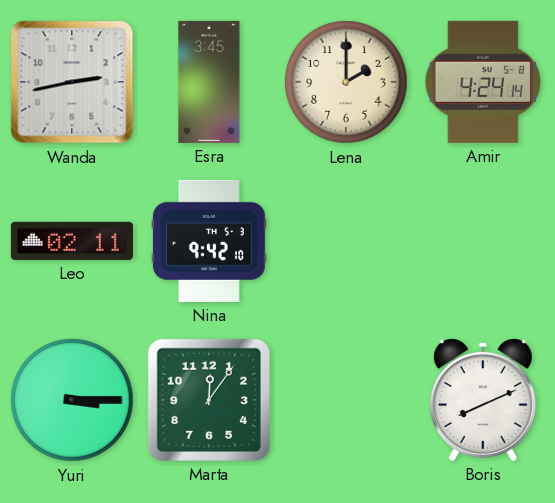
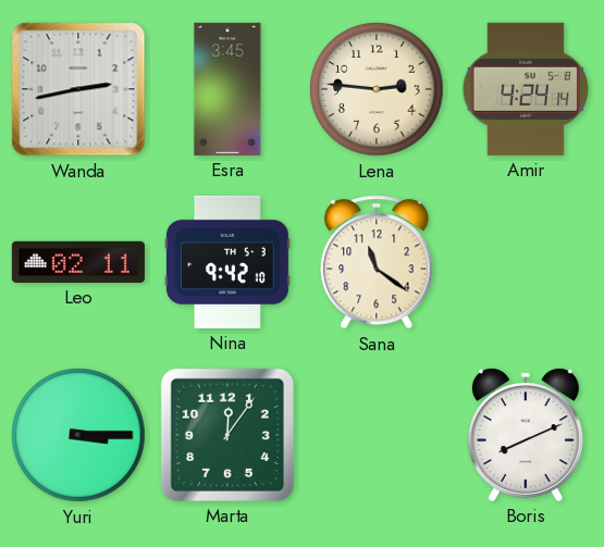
Lena: 2:00 -> 2:46 (377, 89)
Sana: none -> 11:21 (377, 262)
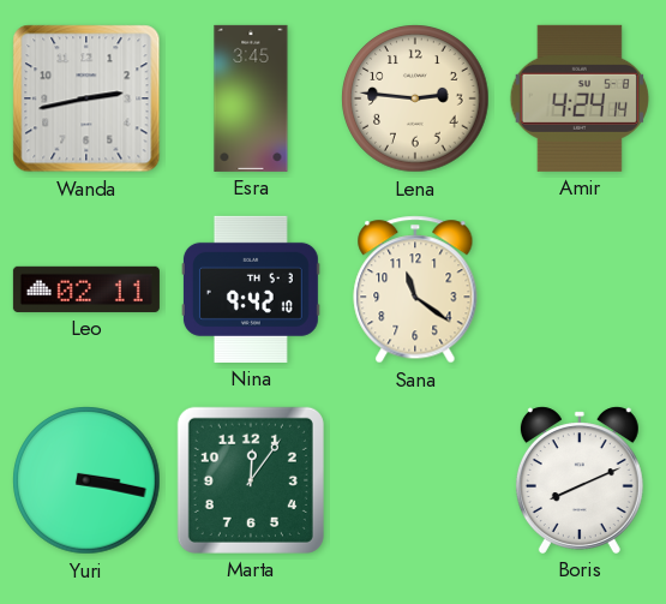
Yuri: 3:15 -> 3:17 (86, 480)
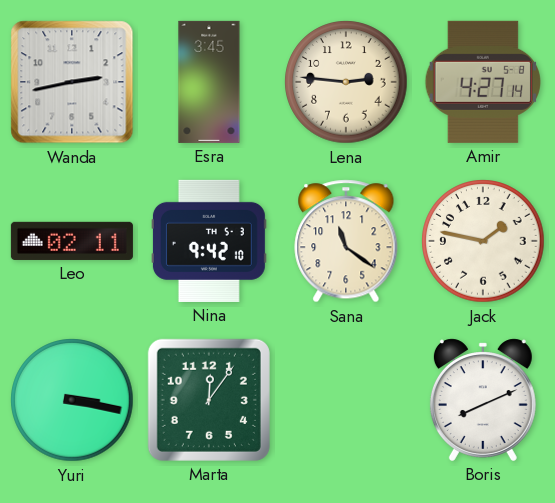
Amir: 4:24 -> 4:27 (483, 82)
Jack: none -> 1:47 (483, 241)
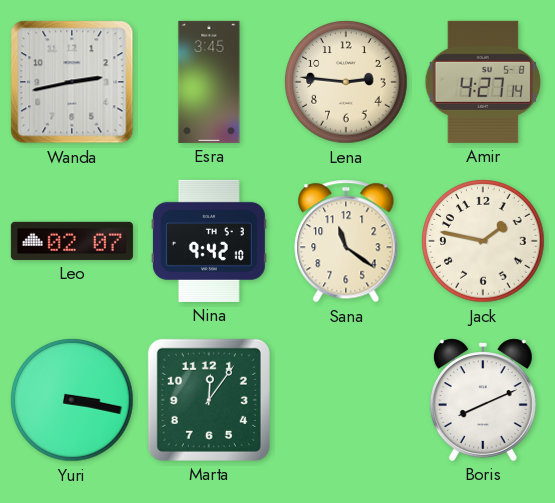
Leo: 02:11 -> 02:07 (72, 241)
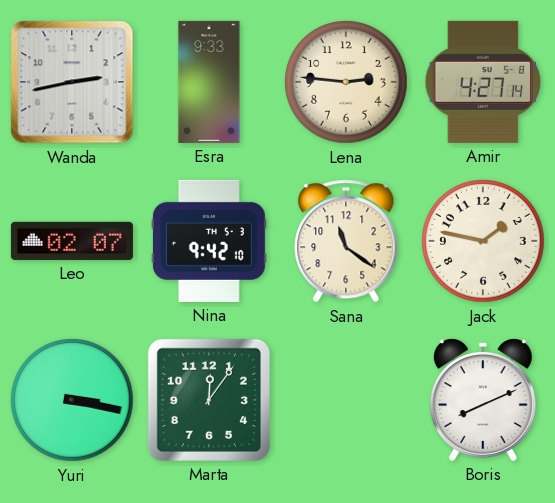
Esra: 3:45 -> 9:33 (209, 82)
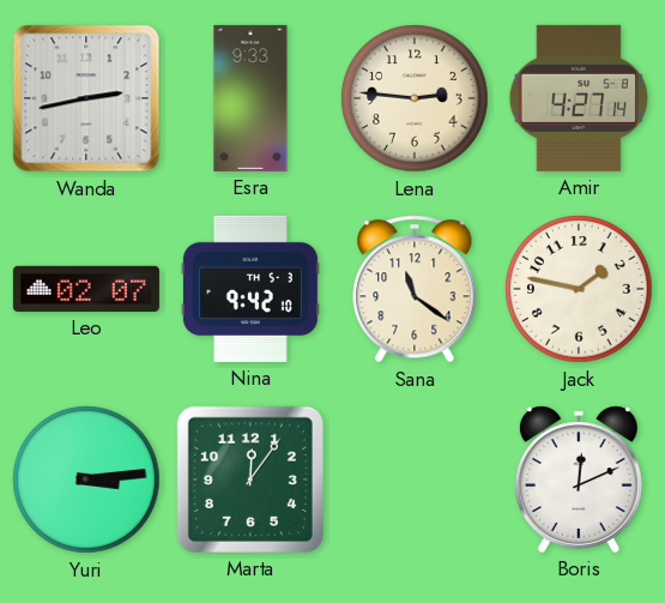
Yuri: 3:17 -> 3:14 (86, 480)
Boris: 8:11 -> 12:11 (579, 480)
